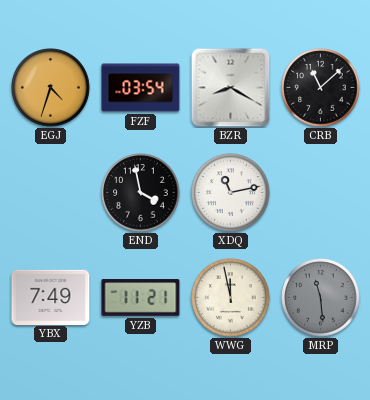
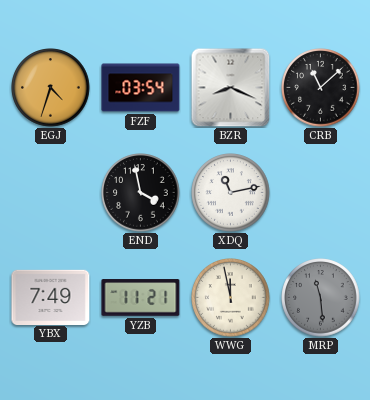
BZR: 8:20 -> 8:19 (230, 87)
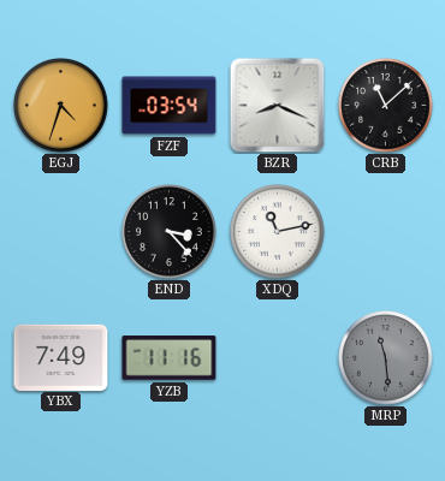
END: 3:58 -> 3:23 (170, 232)
YZB: 11:21 -> 11:16 (170, 358)
WWG: 11:58 -> none (231, 298)
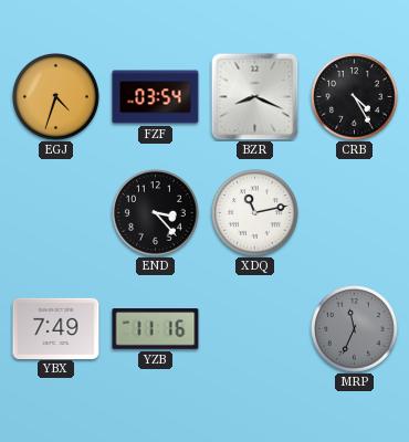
CRB: 11:08 -> 4:25 (355, 97)
MRP: 11:29 -> 11:34 (355, 329)
